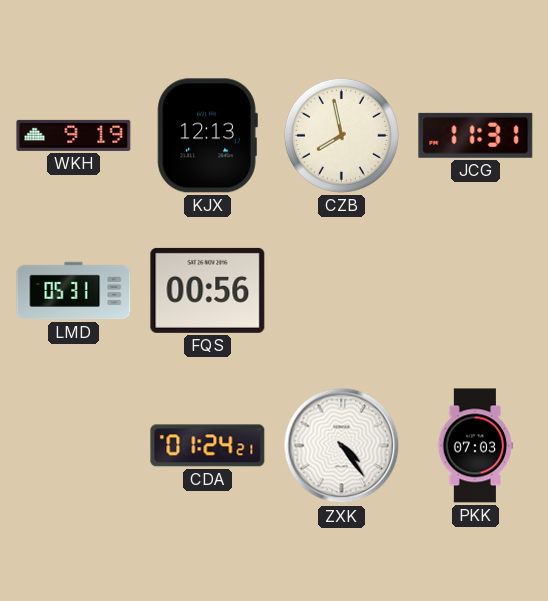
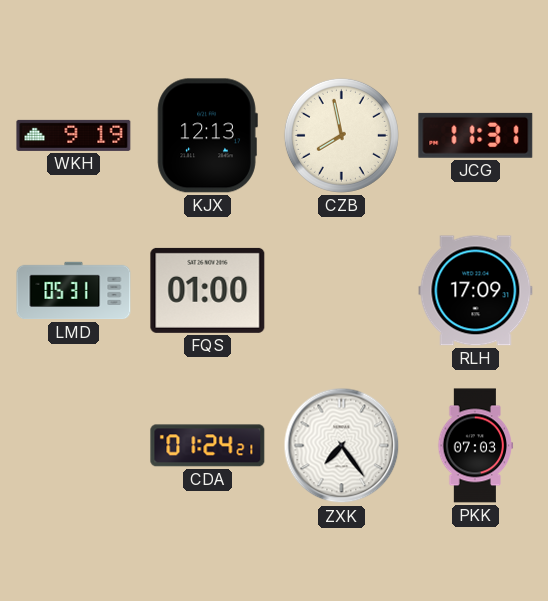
FQS: 00:56 -> 01:00 (208, 290)
RLH: none -> 17:09 (476, 291)
ZXK: 4:24 -> 7:24 (342, 446)
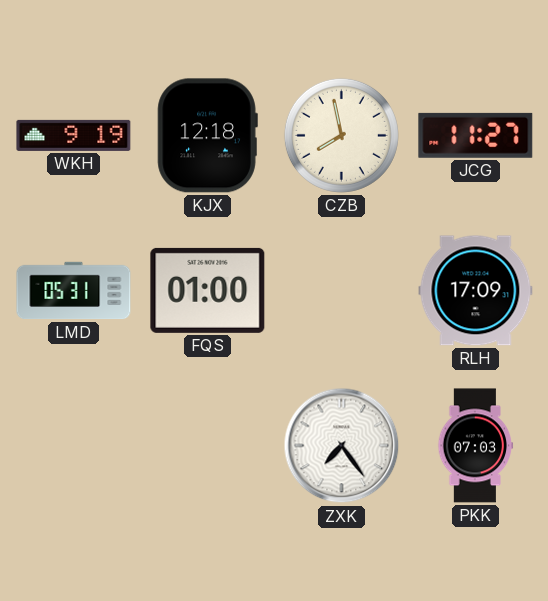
KJX: 12:13 -> 12:18 (207, 136)
JCG: 11:31 -> 11:27 (476, 135)
CDA: 01:24 -> none (208, 446)
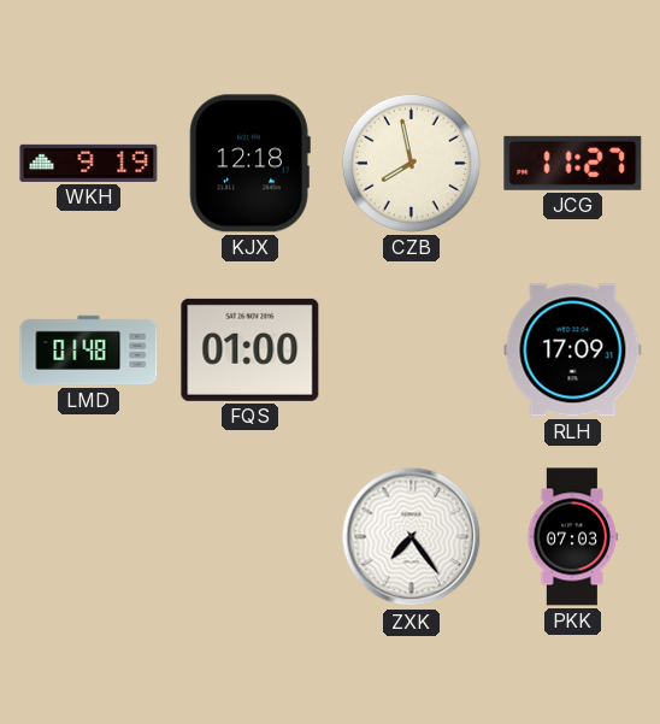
LMD: 05:31 -> 01:48 (89, 351)
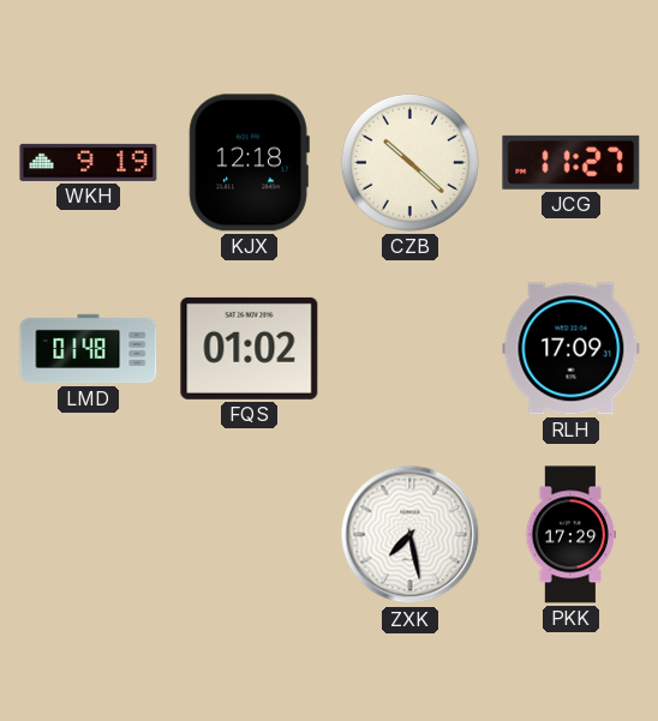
CZB: 7:58 -> 10:22 (409, 162)
FQS: 01:00 -> 01:02 (250, 348)
ZXK: 7:24 -> 7:28 (411, 535)
PKK: 07:03 -> 17:29 (572, 535)
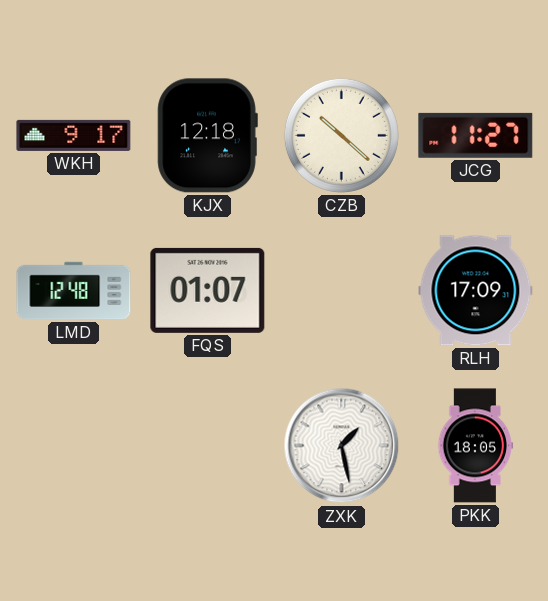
WKH: 9:19 -> 9:17 (74, 135)
LMD: 01:48 -> 12:48 (74, 291)
FQS: 01:02 -> 01:07 (208, 290)
ZXK: 7:28 -> 1:28 (342, 446)
PKK: 17:29 -> 18:05 (476, 446)
